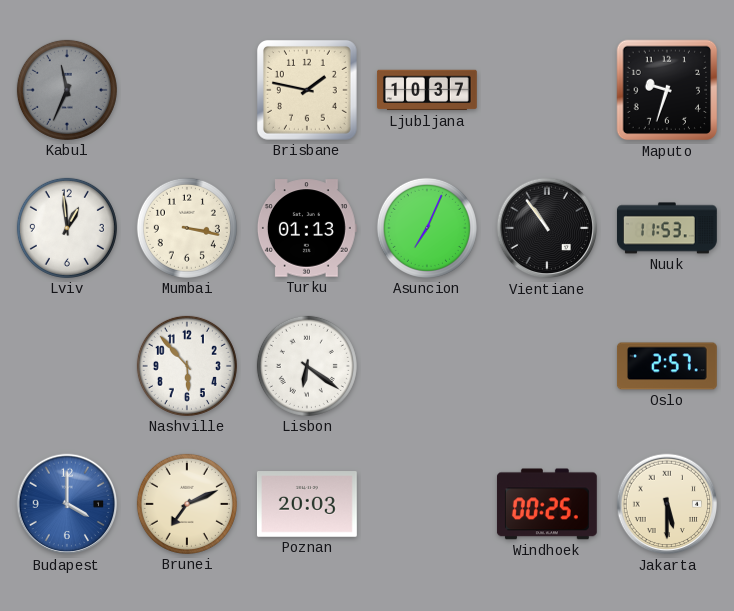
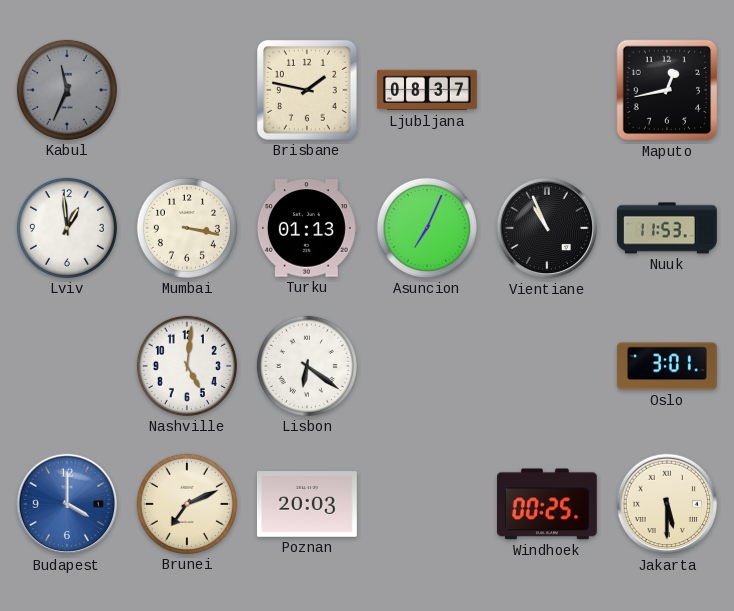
Ljubljana: 10:37 -> 08:37 (428, 90)
Maputo: 9:33 -> 12:43 (667, 90)
Vientiane: 10:54 -> 10:56 (547, 228)
Nashville: 5:53 -> 5:01 (187, 366)
Oslo: 2:57 -> 3:01 (667, 366)
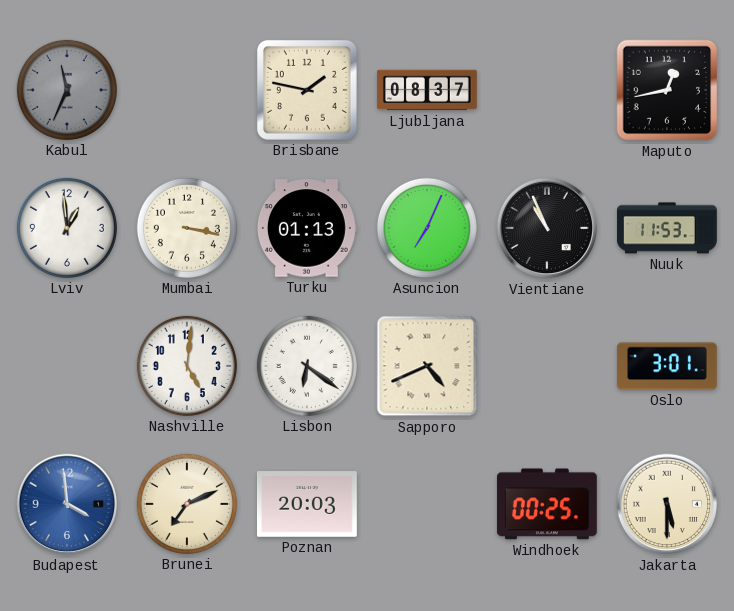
Sapporo: none -> 4:41 (427, 366)
Budapest: 4:00 -> 3:59 (67, 504)
